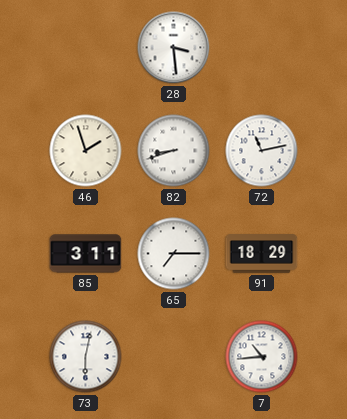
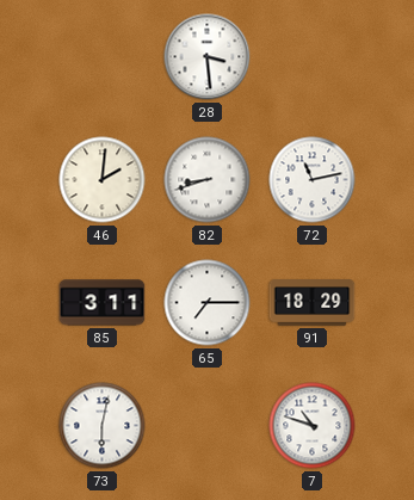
46: 1:57 -> 2:01 (103, 180)
7: 10:44 -> 10:48 (313, 426)
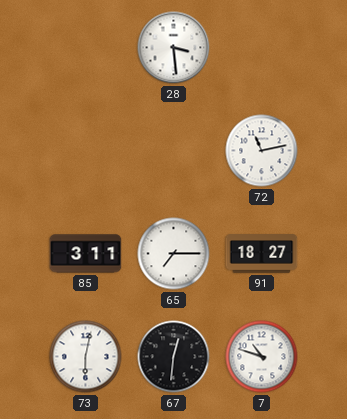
46: 2:01 -> none (103, 180)
82: 8:42 -> none (208, 180)
91: 18:29 -> 18:27 (262, 254)
67: none -> 12:31 (174, 357)
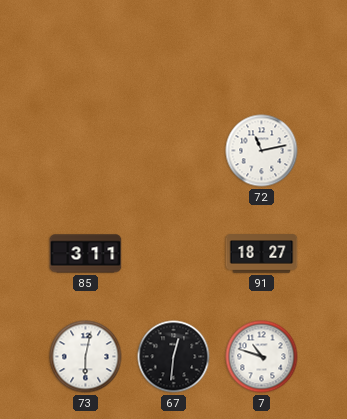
28: 3:29 -> none (174, 48)
65: 7:15 -> none (174, 254)
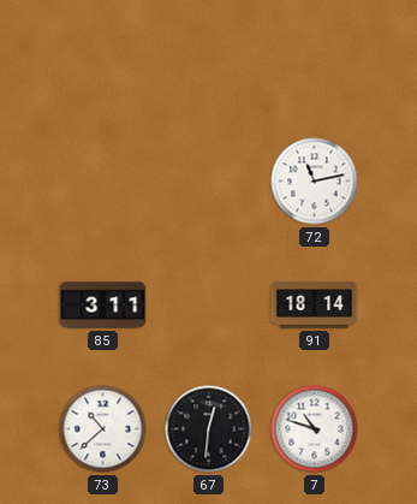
91: 18:27 -> 18:14 (315, 306)
73: 6:02 -> 10:38 (103, 429)
